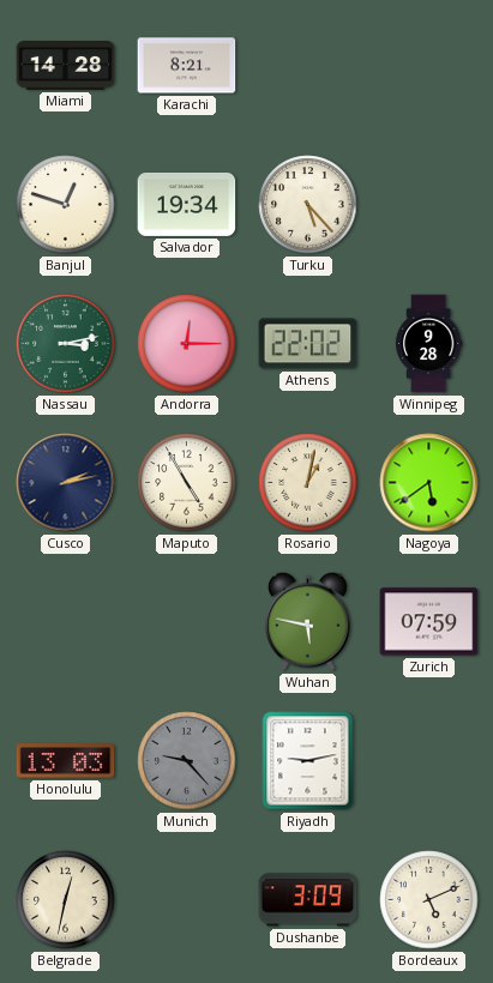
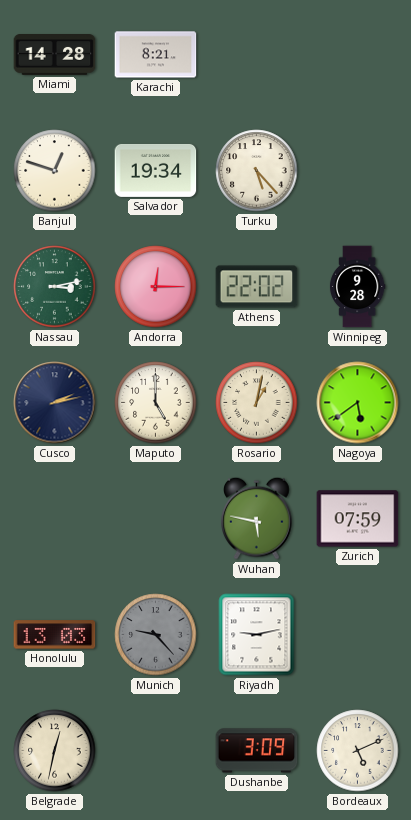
Maputo: 4:55 -> 5:00 (156, 403)
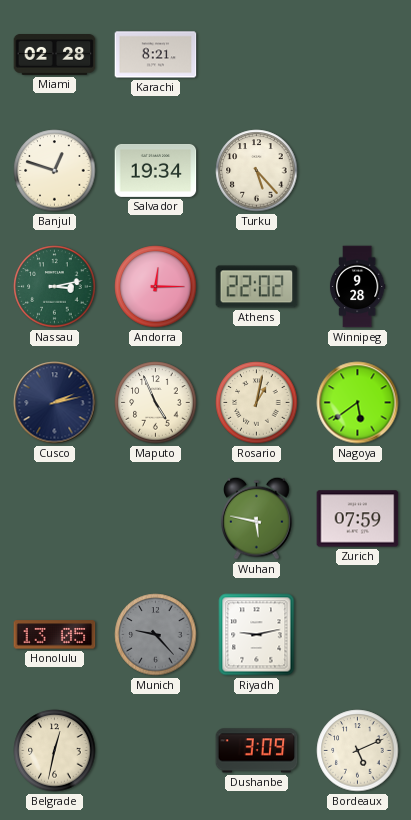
Miami: 14:28 -> 02:28 (55, 55)
Maputo: 5:00 -> 4:56 (156, 403)
Honolulu: 13:03 -> 13:05 (55, 635)
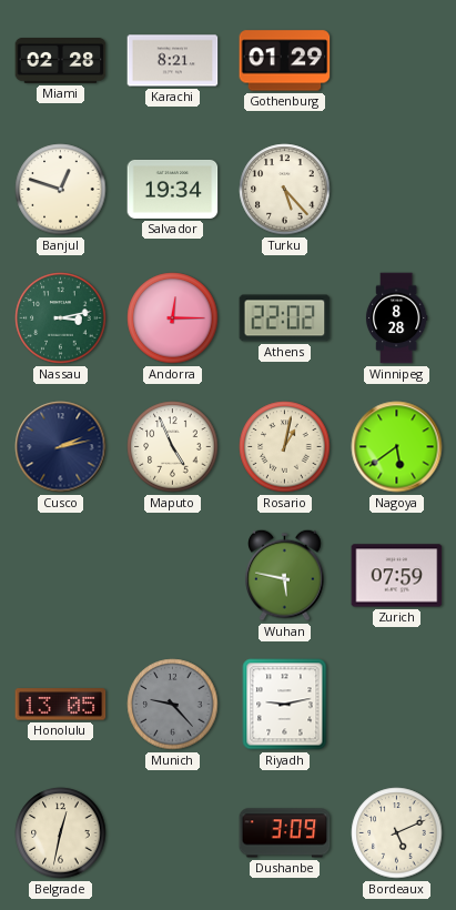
Gothenburg: none -> 01:29 (285, 61)
Winnipeg: 9:28 -> 8:28 (396, 318)
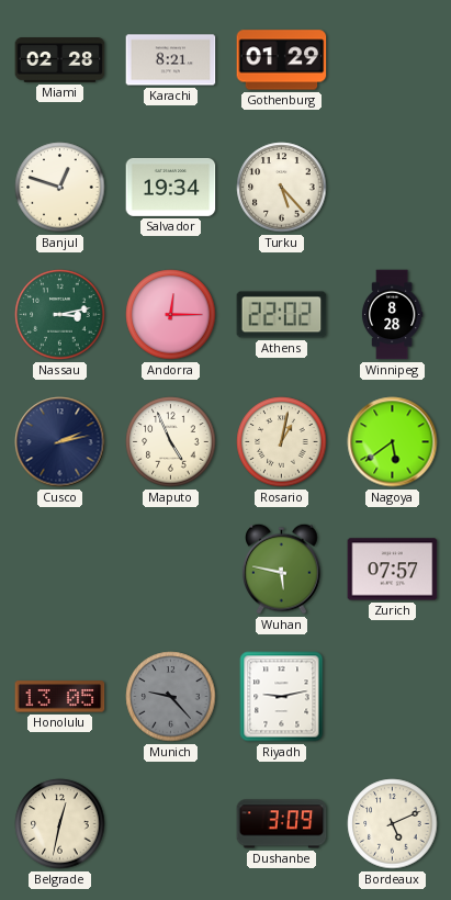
Zurich: 07:59 -> 07:57 (393, 570)
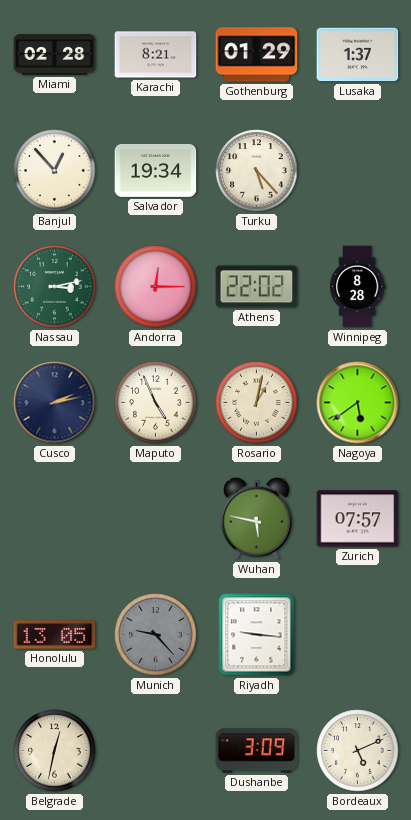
Lusaka: none -> 1:37 (358, 55)
Banjul: 12:48 -> 12:53 (55, 171)
Riyadh: 9:13 -> 9:16 (257, 635)
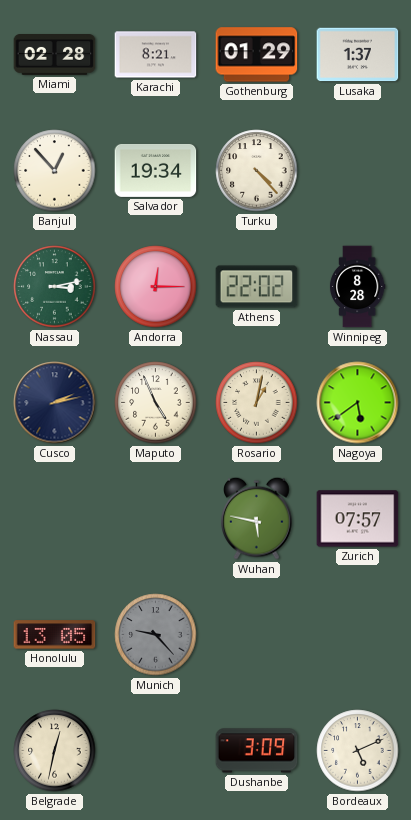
Turku: 5:23 -> 4:23 (257, 171)
Riyadh: 9:16 -> none (257, 635)
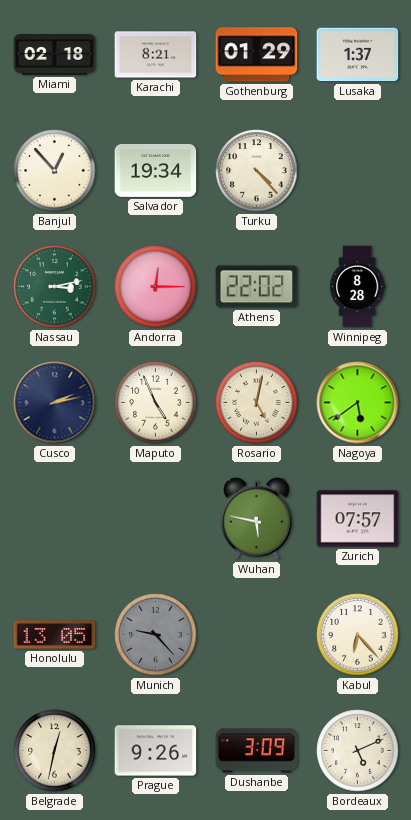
Miami: 02:28 -> 02:18 (55, 55)
Rosario: 1:02 -> 5:02 (257, 403)
Kabul: none -> 6:23 (358, 635)
Prague: none -> 9:26 (156, 751)
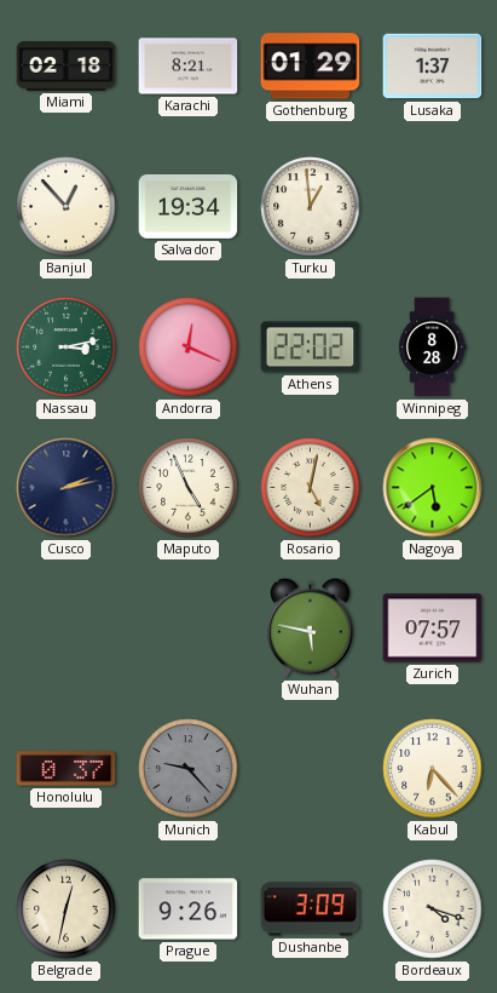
Turku: 4:23 -> 12:59 (311, 207)
Andorra: 12:15 -> 12:19 (189, 348)
Honolulu: 13:05 -> 0:37 (67, 769)
Bordeaux: 5:11 -> 4:18 (433, 909)
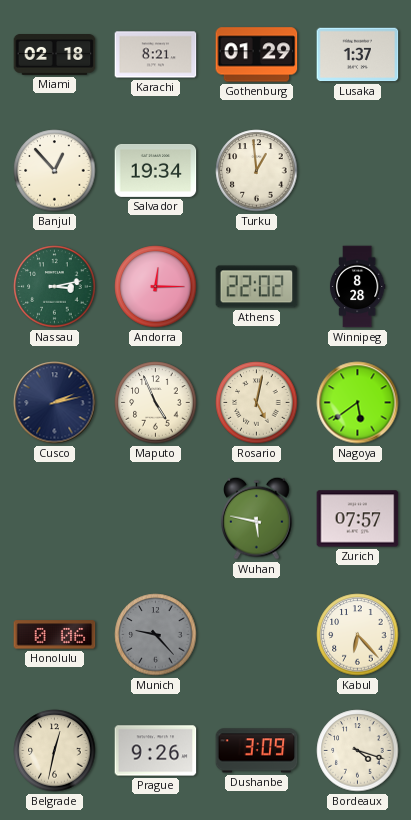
Andorra: 12:19 -> 12:15 (156, 287)
Honolulu: 0:37 -> 0:06 (55, 635)
